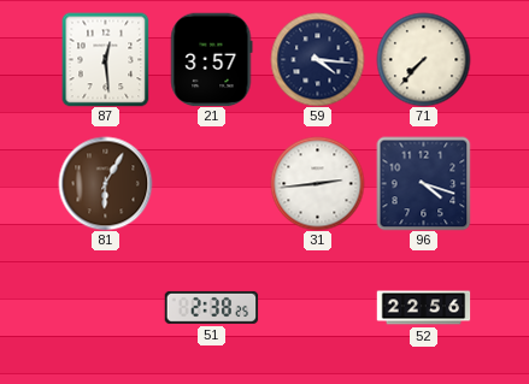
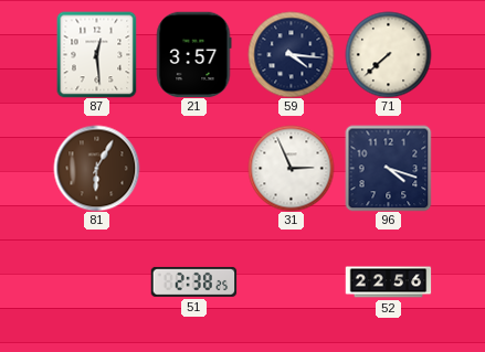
71: 7:37 -> 7:38 (388, 54)
31: 2:44 -> 2:56 (291, 168)
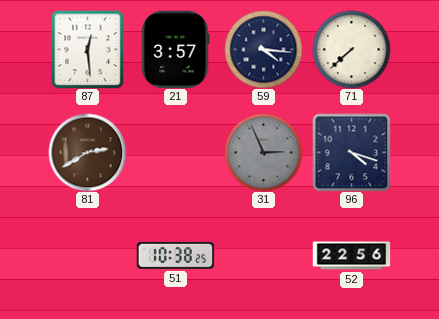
81: 6:05 -> 2:40 (87, 152)
31 dial: white -> grey (263, 152)
51: 2:38 -> 10:38 (175, 255)
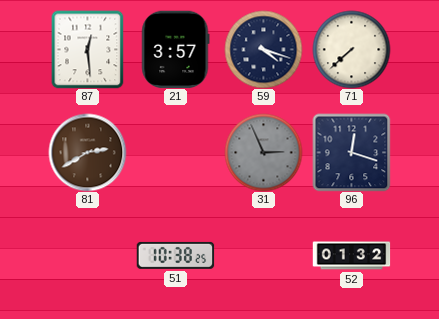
59: 4:16 -> 4:18 (263, 49)
96: 4:18 -> 12:18 (351, 152)
52: 22:56 -> 01:32 (351, 256)
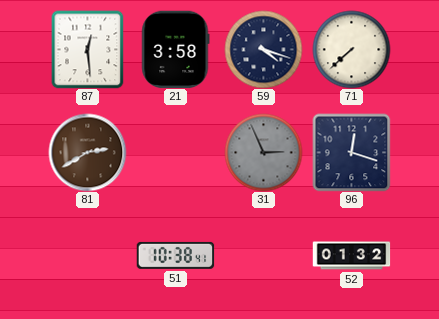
21: 3:57 -> 3:58 (176, 49)
51: 10:38:25 -> 10:38:41 (175, 255)
